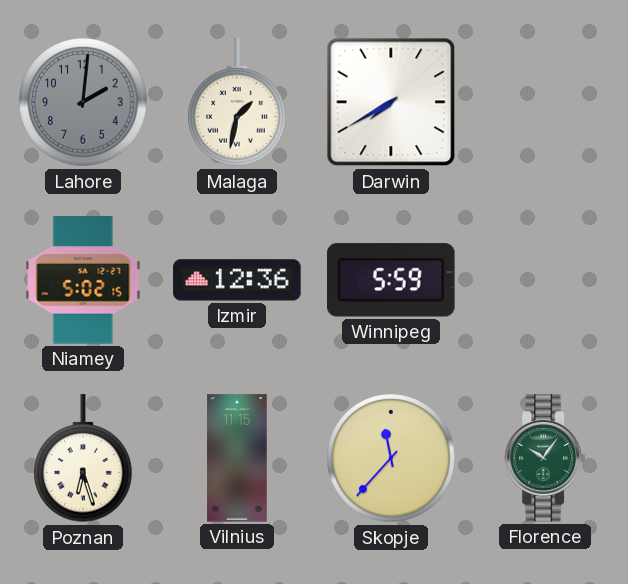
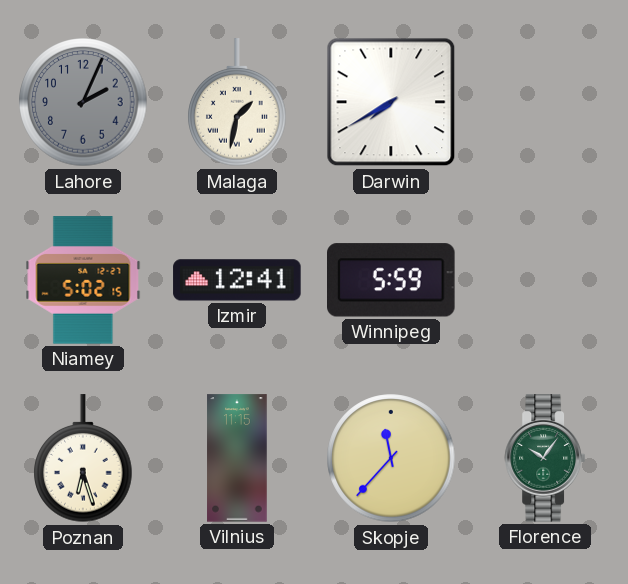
Lahore: 2:01 -> 2:04 (83, 102)
Izmir: 12:36 -> 12:41 (237, 280)
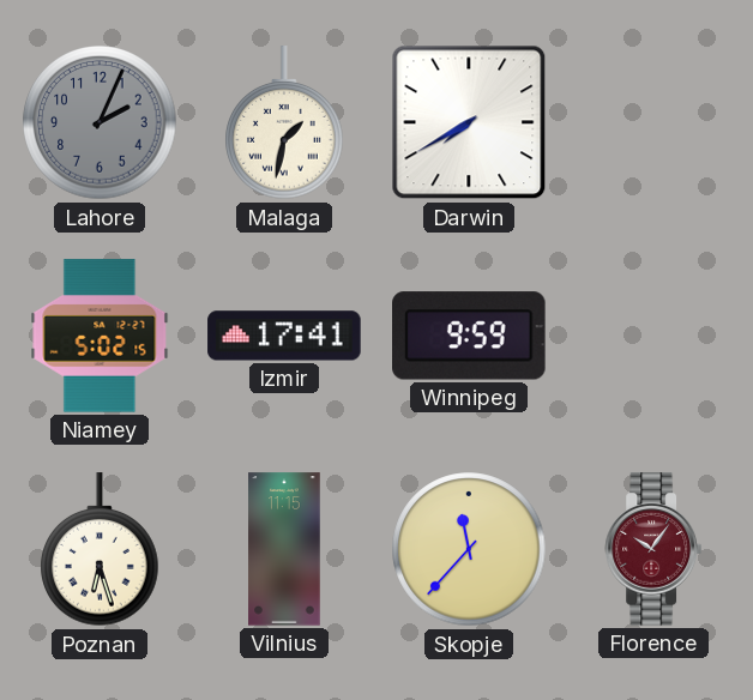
Izmir: 12:41 -> 17:41 (284, 336)
Winnipeg: 5:59 -> 9:59 (470, 336)
Florence dial: green -> burgundy (652, 549)
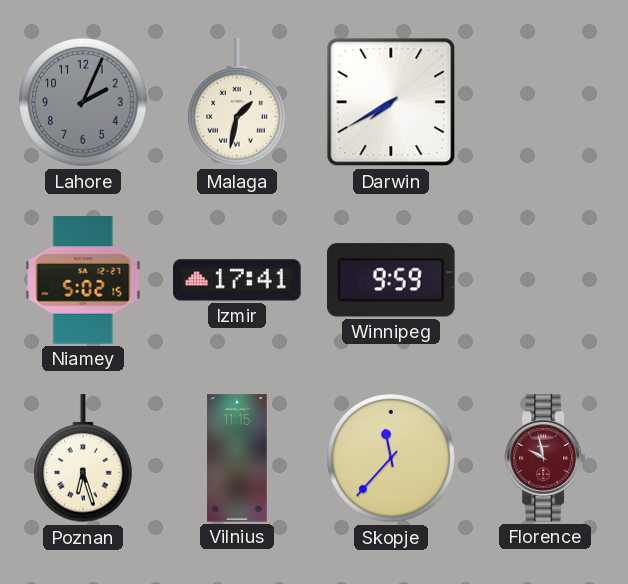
Florence: 10:06 -> 9:58 (544, 458)
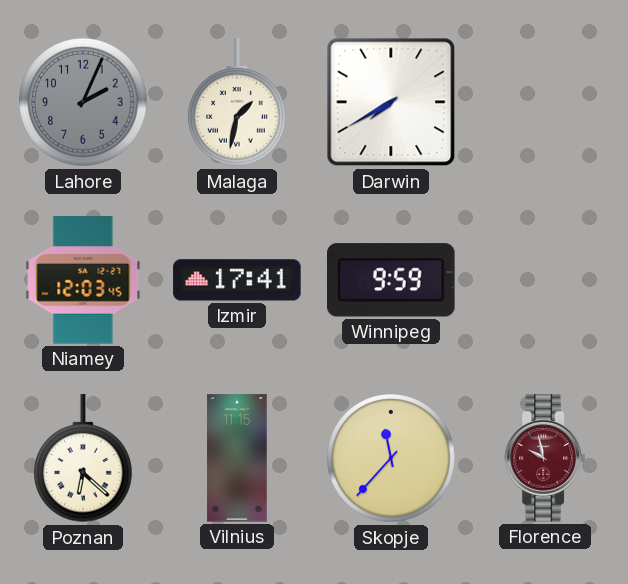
Niamey: 5:02 -> 12:03 (83, 280)
Poznan: 6:27 -> 6:22 (83, 459)
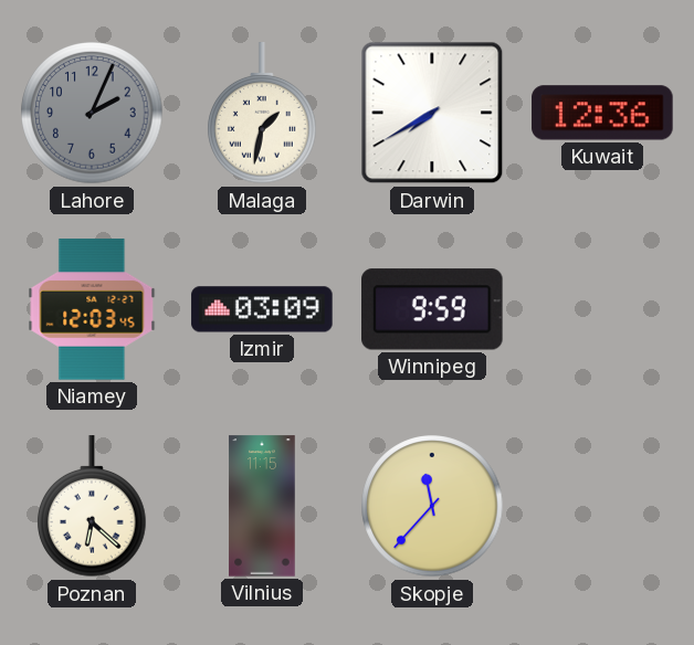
Kuwait: none -> 12:36 (602, 113)
Izmir: 17:41 -> 03:09 (262, 309)
Florence: 9:58 -> none (544, 458)
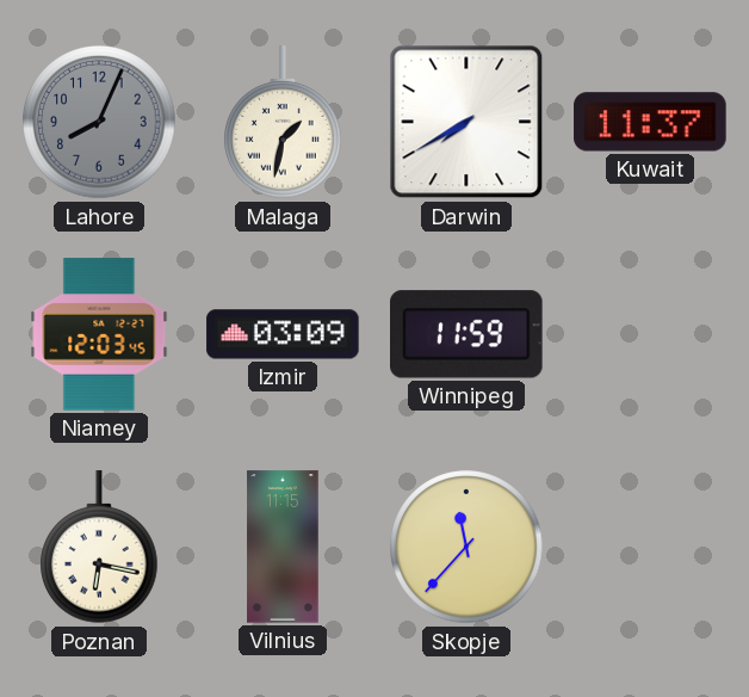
Lahore: 2:04 -> 8:04 (99, 122)
Kuwait: 12:36 -> 11:37 (650, 122)
Winnipeg: 9:59 -> 11:59 (468, 334)
Poznan: 6:22 -> 6:17 (99, 548)
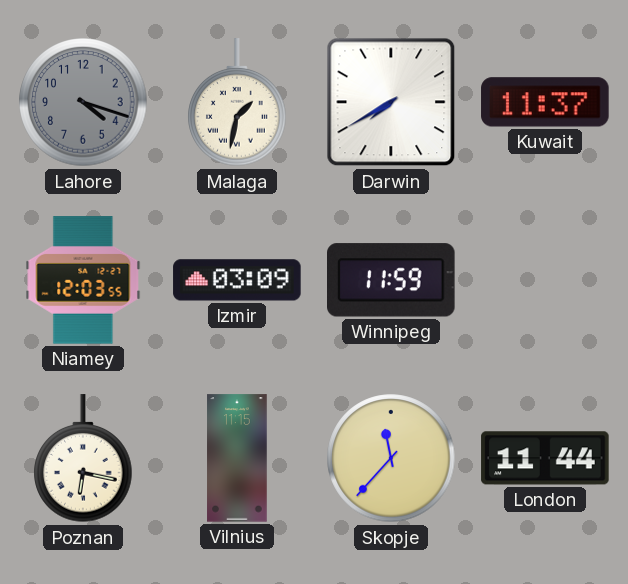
Lahore: 8:04 -> 4:18 (83, 102)
Niamey: 12:03:45 -> 12:03:55 (83, 280)
London: none -> 11:44 (545, 458)
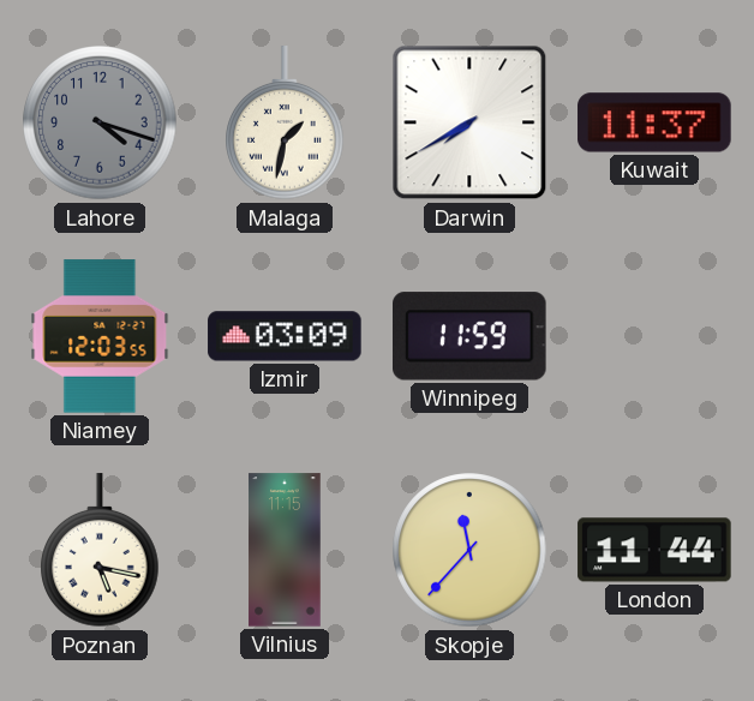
Poznan: 6:17 -> 5:17 (100, 551)
